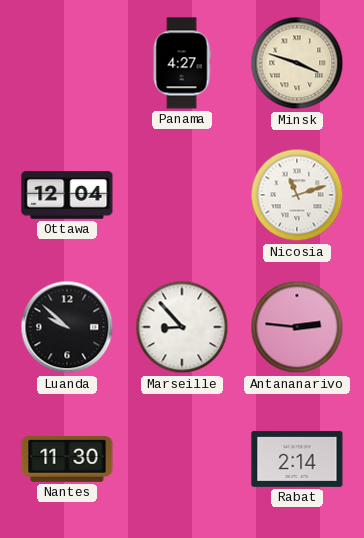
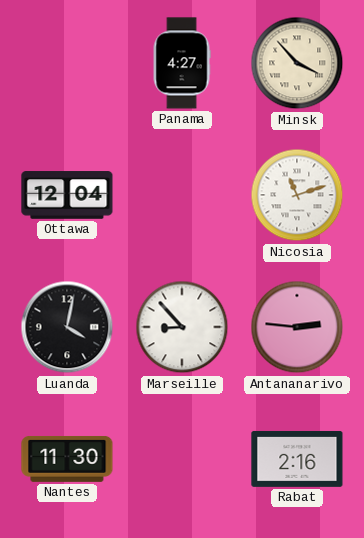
Minsk: 3:48 -> 3:53 (297, 63)
Luanda: 9:52 -> 4:02 (67, 327)
Rabat: 2:14 -> 2:16 (297, 459)
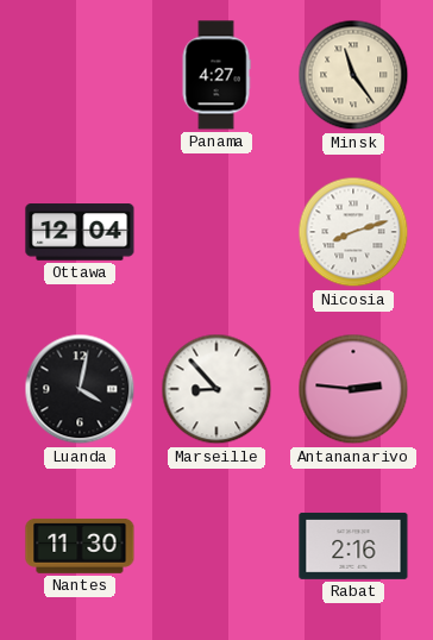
Minsk: 3:53 -> 11:24 (353, 75)
Nicosia: 11:12 -> 8:12 (353, 232)
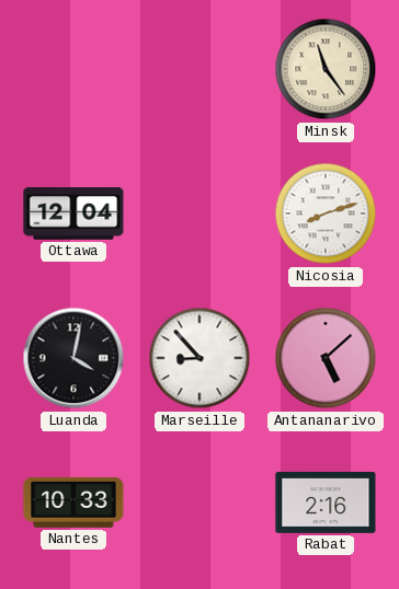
Panama: 4:27 -> none (216, 75)
Antananarivo: 2:46 -> 5:08 (326, 358)
Nantes: 11:30 -> 10:33 (73, 503)
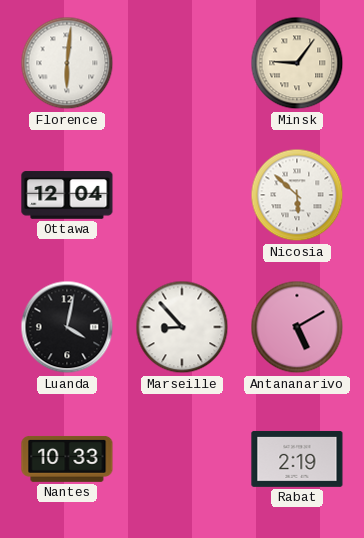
Florence: none -> 6:01 (67, 63)
Minsk: 11:24 -> 9:06 (297, 63)
Nicosia: 8:12 -> 5:52 (297, 195)
Antananarivo: 5:08 -> 5:10 (297, 327)
Rabat: 2:16 -> 2:19 (297, 459)
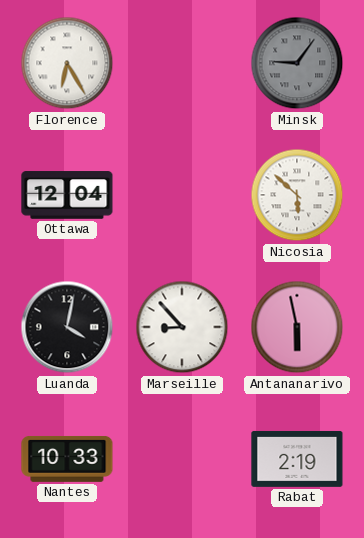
Florence: 6:01 -> 6:25 (67, 63)
Minsk dial: cream -> grey (297, 63)
Antananarivo: 5:10 -> 5:58 (297, 327)
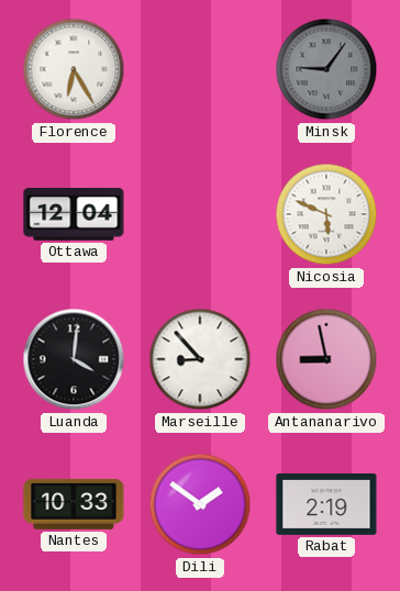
Nicosia: 5:52 -> 5:49 (326, 214)
Luanda: 4:02 -> 4:01 (74, 359)
Antananarivo: 5:58 -> 8:58 (326, 359)
Dili: none -> 1:51 (200, 504)
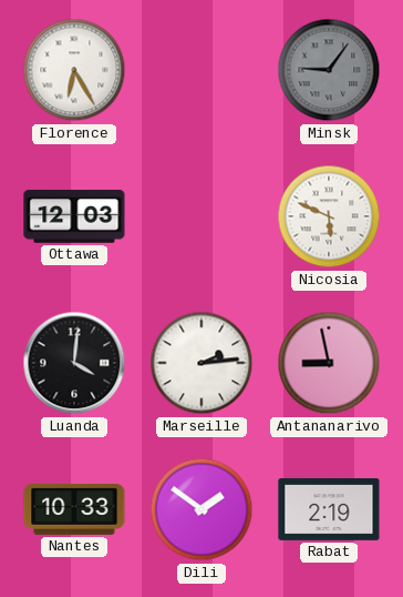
Ottawa: 12:04 -> 12:03 (74, 216)
Marseille: 8:53 -> 2:14 (201, 363)
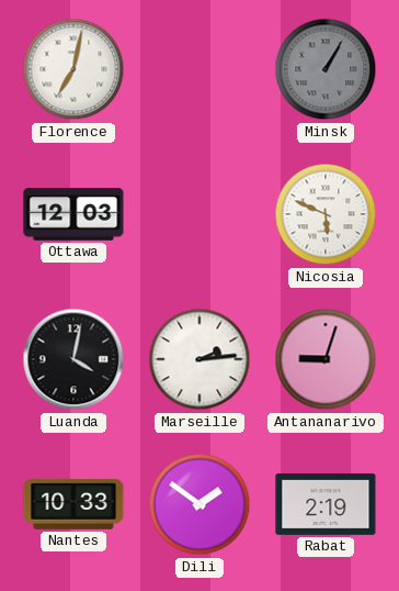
Florence: 6:25 -> 7:02 (73, 69)
Minsk: 9:06 -> 1:05 (326, 69)
Luanda: 4:01 -> 4:02 (73, 359)
Antananarivo: 8:58 -> 9:03 (326, 359)
